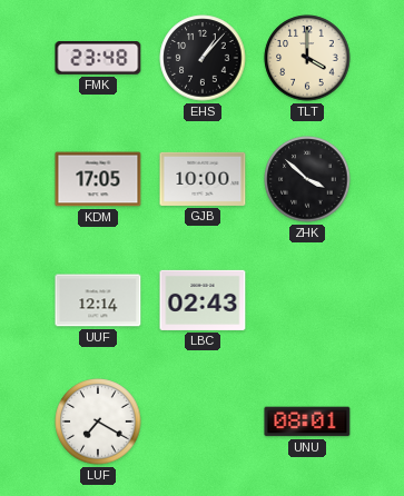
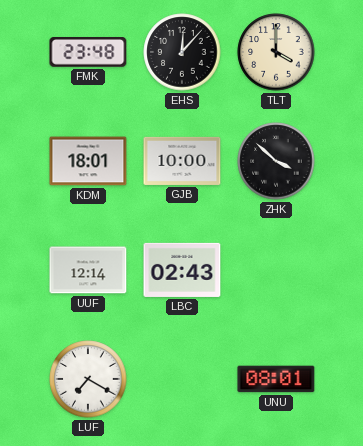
EHS: 1:07 -> 12:07 (182, 52)
KDM: 17:05 -> 18:01 (88, 161)
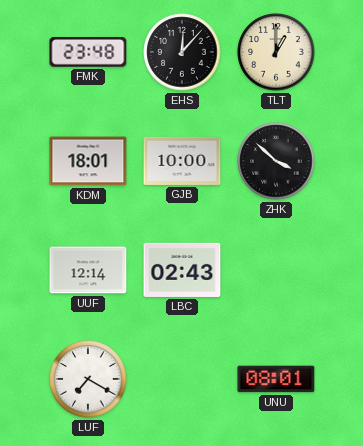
TLT: 4:00 -> 1:00 (276, 52)
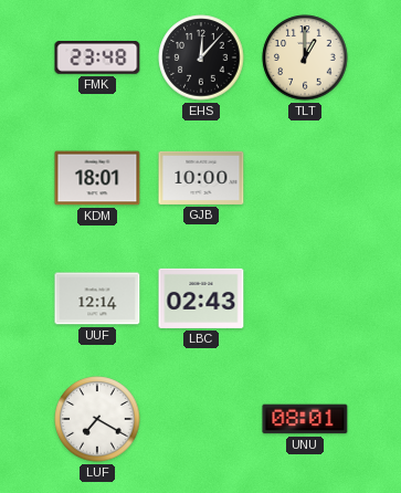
ZHK: 3:52 -> none (276, 161)
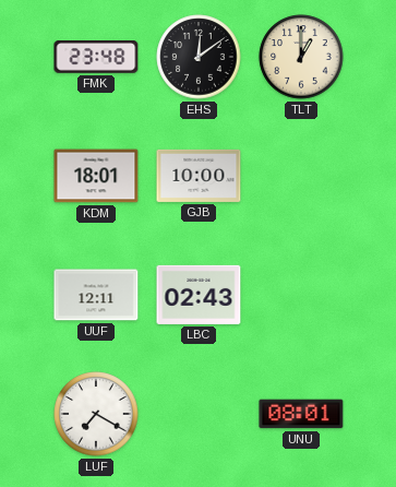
EHS: 12:07 -> 12:09 (199, 57)
UUF: 12:14 -> 12:11 (96, 295)
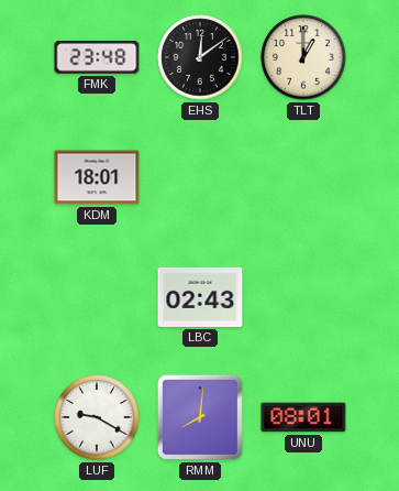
GJB: 10:00 -> none (199, 176)
UUF: 12:11 -> none (96, 295)
LUF: 7:20 -> 9:20 (97, 417)
RMM: none -> 8:01 (200, 417)
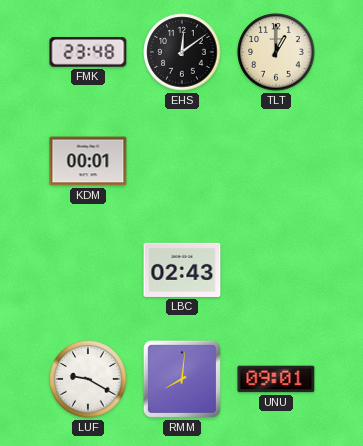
KDM: 18:01 -> 00:01 (88, 161)
UNU: 08:01 -> 09:01 (276, 379)
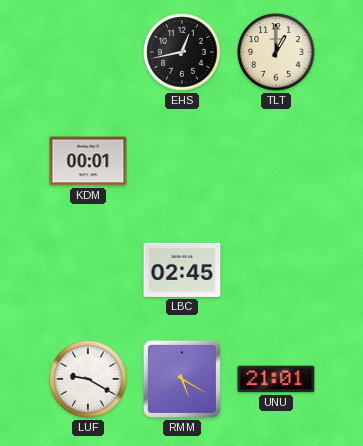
FMK: 23:48 -> none (88, 53)
EHS: 12:09 -> 12:43 (182, 52)
LBC: 02:43 -> 02:45 (182, 270)
RMM: 8:01 -> 5:20 (182, 379)
UNU: 09:01 -> 21:01 (276, 379)
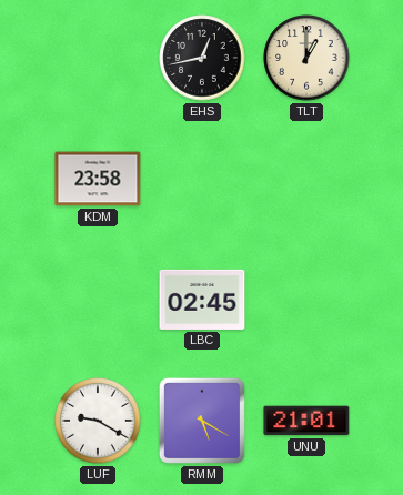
KDM: 00:01 -> 23:58 (98, 179)
